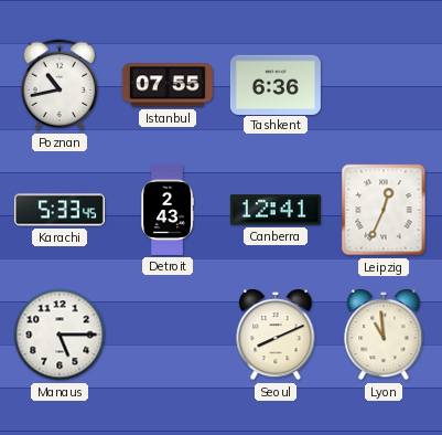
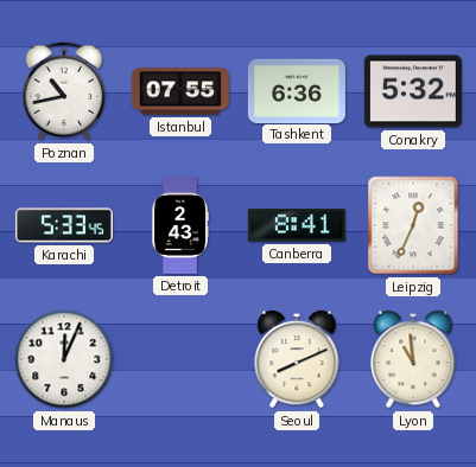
Conakry: none -> 5:32 (413, 91)
Canberra: 12:41 -> 8:41 (297, 225)
Manaus: 5:15 -> 12:04 (64, 359)
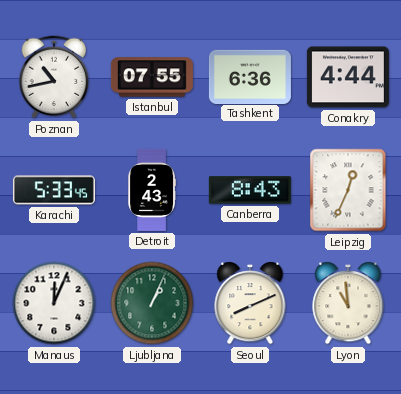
Conakry: 5:32 -> 4:44 (348, 77)
Canberra: 8:41 -> 8:43 (250, 190)
Ljubljana: none -> 1:04 (152, 303)
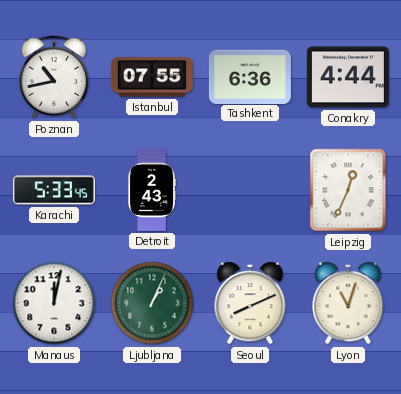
Canberra: 8:43 -> none (250, 190)
Manaus: 12:04 -> 12:02 (54, 303)
Lyon: 10:59 -> 11:03 (348, 303)
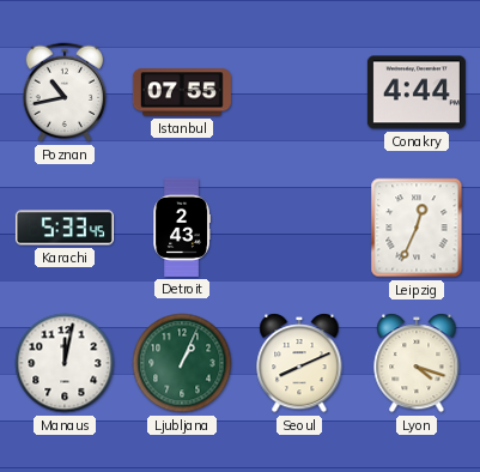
Tashkent: 6:36 -> none (250, 76)
Lyon: 11:03 -> 4:18 (417, 363)
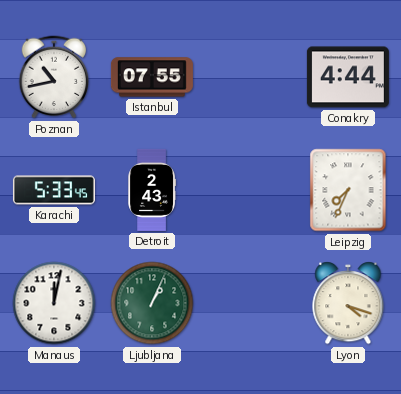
Leipzig: 12:34 -> 7:34 (348, 190)
Seoul: 8:11 -> none (299, 363)
